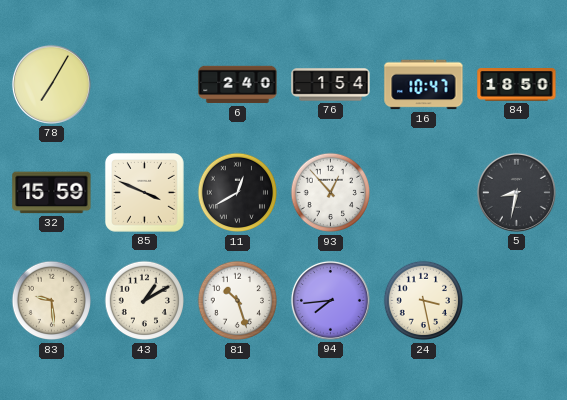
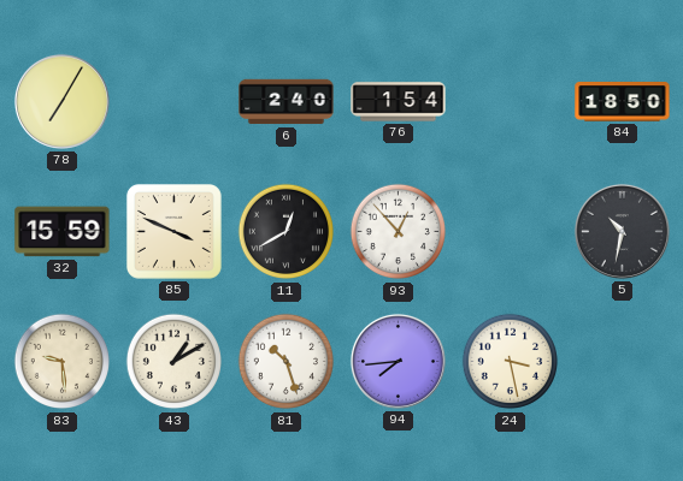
16: 10:47 -> none (424, 85)
5: 8:32 -> 10:32 (622, 231)
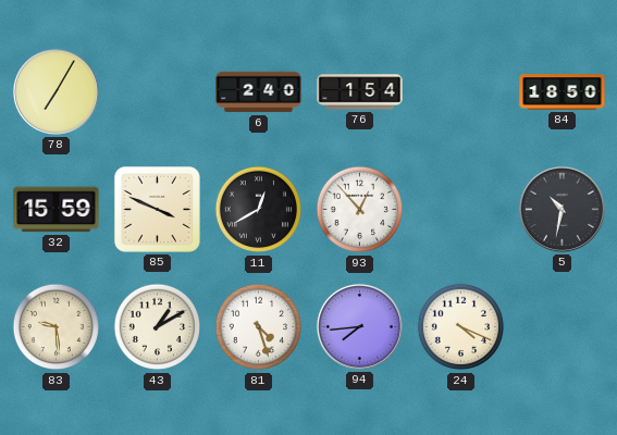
81: 10:27 -> 4:27 (259, 327)
24: 3:28 -> 4:19 (461, 327)
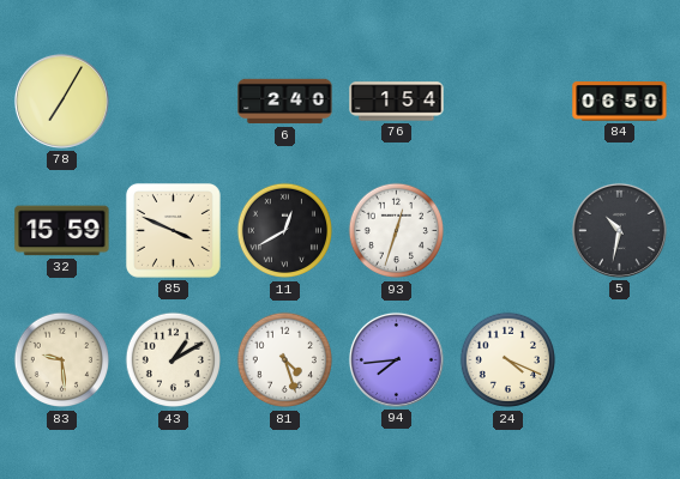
84: 18:50 -> 06:50 (620, 102)
93: 12:53 -> 12:33 (397, 231)
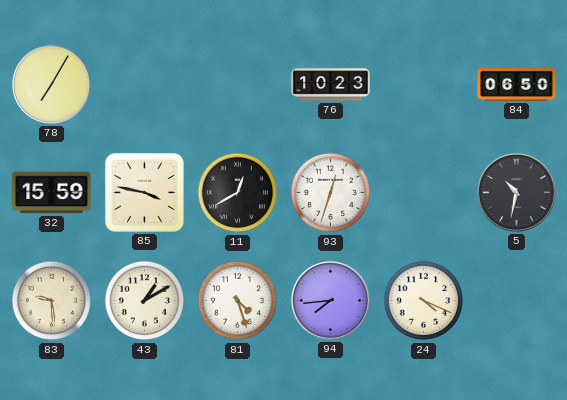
6: 2:40 -> none (285, 102)
76: 1:54 -> 10:23 (331, 85)
85: 3:49 -> 3:47 (144, 192)
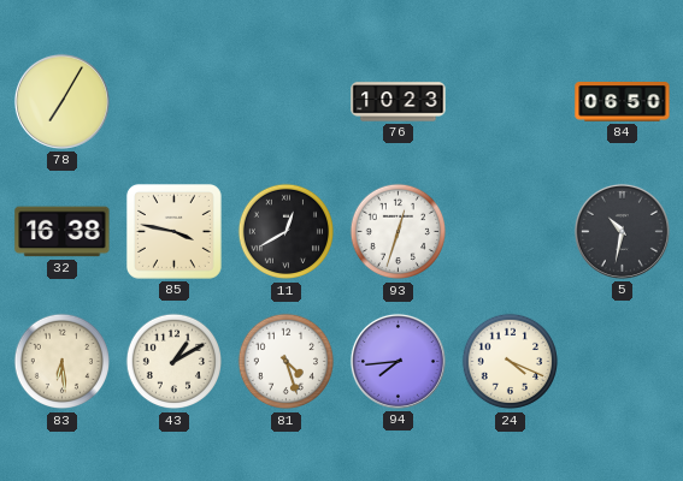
32: 15:59 -> 16:38 (63, 232)
83: 9:29 -> 6:29 (63, 362)
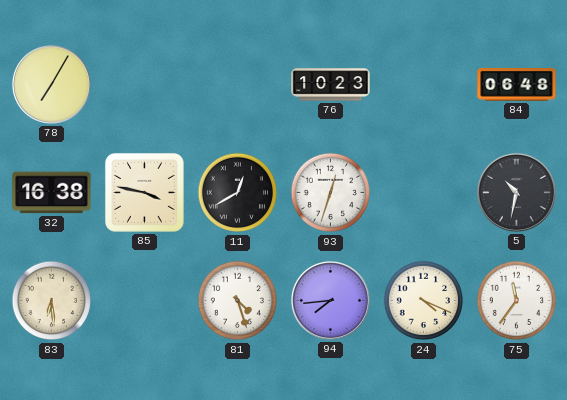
84: 06:50 -> 06:48 (517, 85)
43: 1:10 -> none (175, 362)
75: none -> 11:36 (517, 301)
